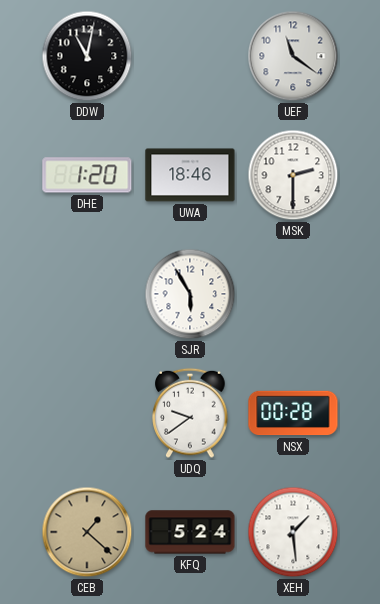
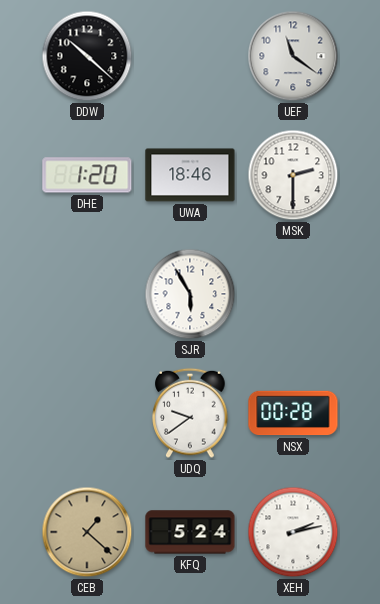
DDW: 11:02 -> 10:22 (87, 56)
XEH: 1:29 -> 2:13 (293, 532)
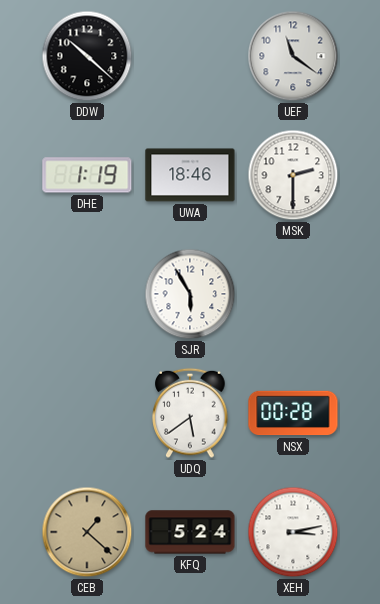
DHE: 1:20 -> 1:19 (87, 175)
UDQ: 9:39 -> 5:39 (190, 413)
XEH: 2:13 -> 3:13 (293, 532)
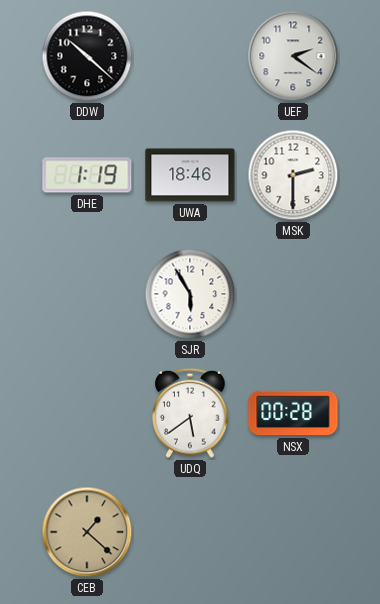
UEF: 11:21 -> 2:21 (293, 56)
KFQ: 5:24 -> none (190, 532)
XEH: 3:13 -> none (293, 532)
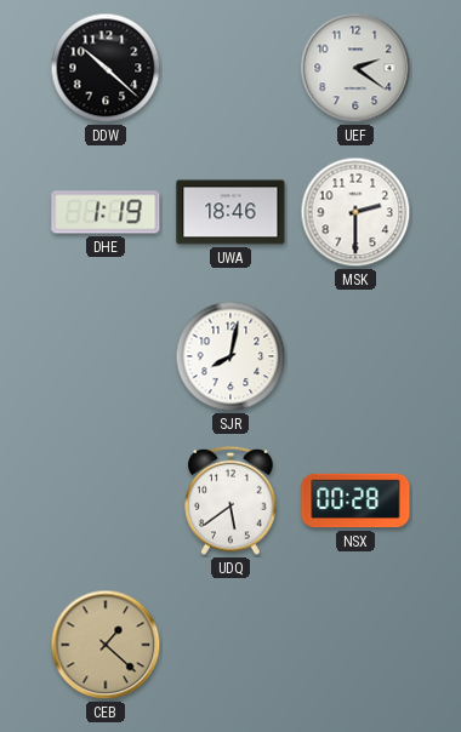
SJR: 5:55 -> 8:02 (231, 356)
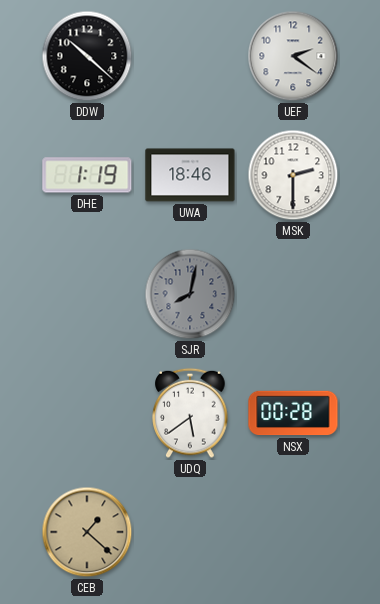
SJR dial: white -> grey (190, 294)
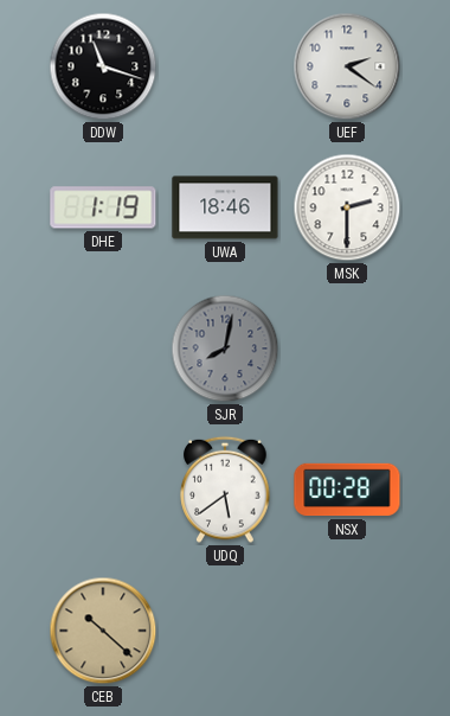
DDW: 10:22 -> 11:18 (103, 66)
CEB: 1:22 -> 10:22 (103, 631)
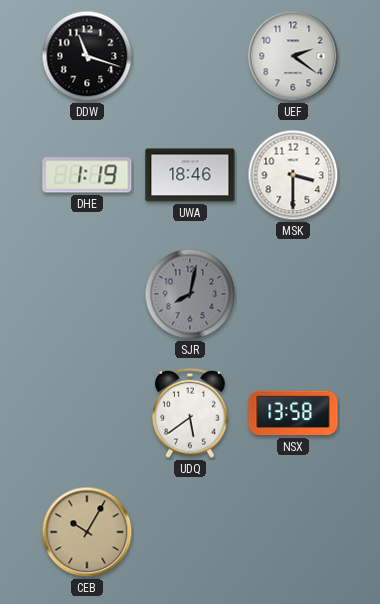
MSK: 2:30 -> 3:30 (293, 175)
NSX: 00:28 -> 13:58 (293, 413)
CEB: 10:22 -> 10:05 (87, 532)
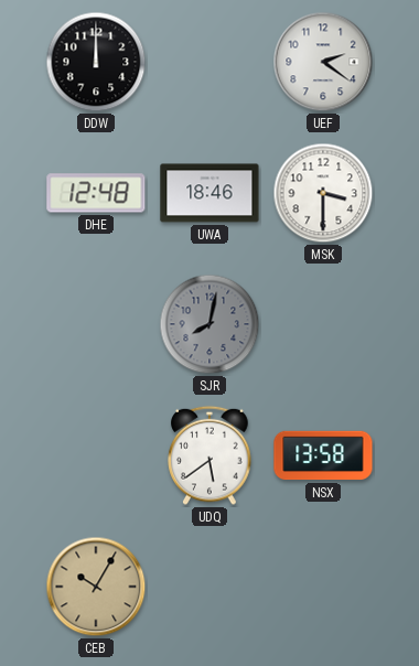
DDW: 11:18 -> 12:00 (96, 62)
DHE: 1:19 -> 12:48 (96, 193)
